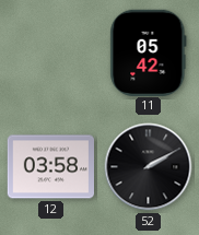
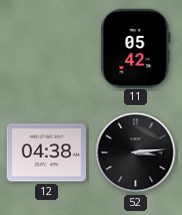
12: 03:58 -> 04:38 (46, 153)
52: 2:10 -> 3:14 (136, 153)
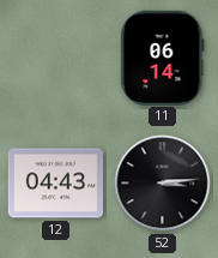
11: 05:42 -> 06:14 (163, 58)
12: 04:38 -> 04:43 (55, 184)
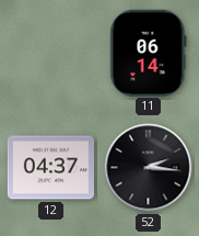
12: 04:43 -> 04:37 (50, 168)
52: 3:14 -> 2:16 (149, 168)
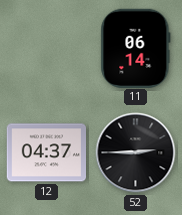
52: 2:16 -> 2:45 (136, 153)
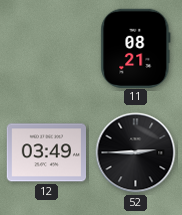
11: 06:14 -> 08:21 (136, 48)
12: 04:37 -> 03:49 (46, 153)
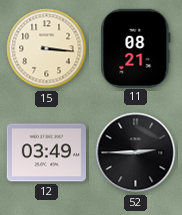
15: none -> 3:16 (47, 49)
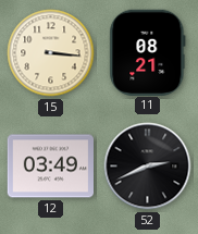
52: 2:45 -> 2:41 (148, 167)
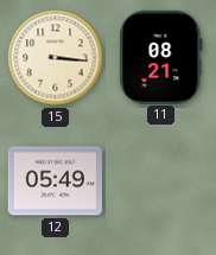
12: 03:49 -> 05:49 (55, 181)
52: 2:41 -> none (148, 167)
